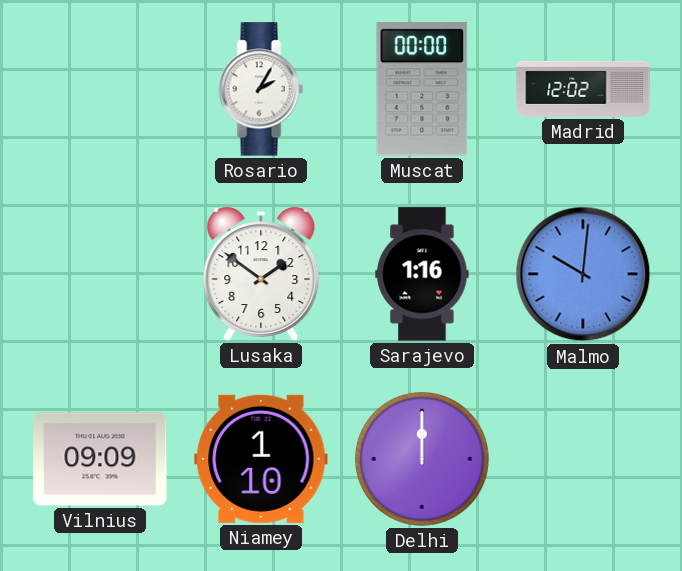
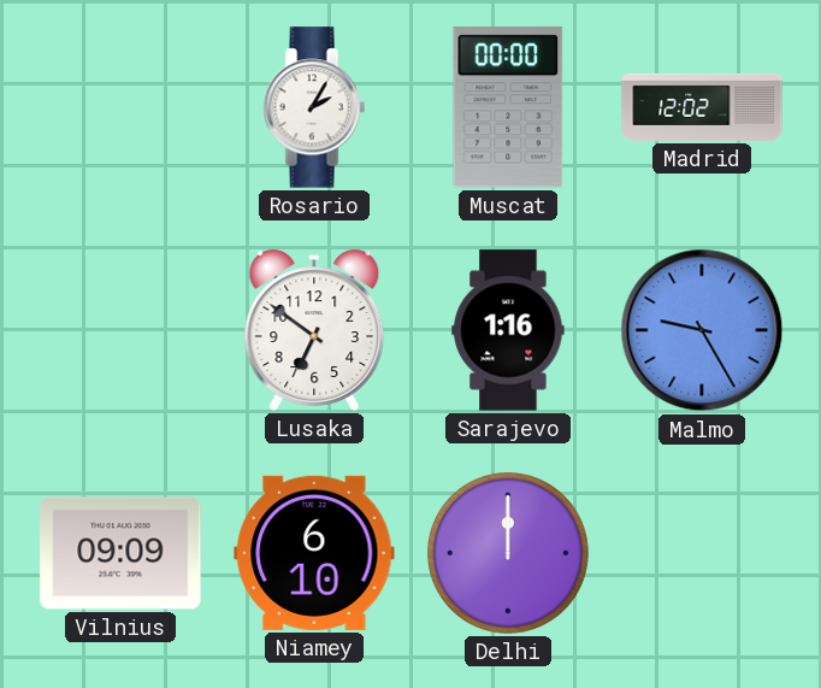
Lusaka: 1:51 -> 6:51 (314, 330)
Malmo: 10:01 -> 9:25 (702, 330)
Niamey: 1:10 -> 6:10 (314, 553)
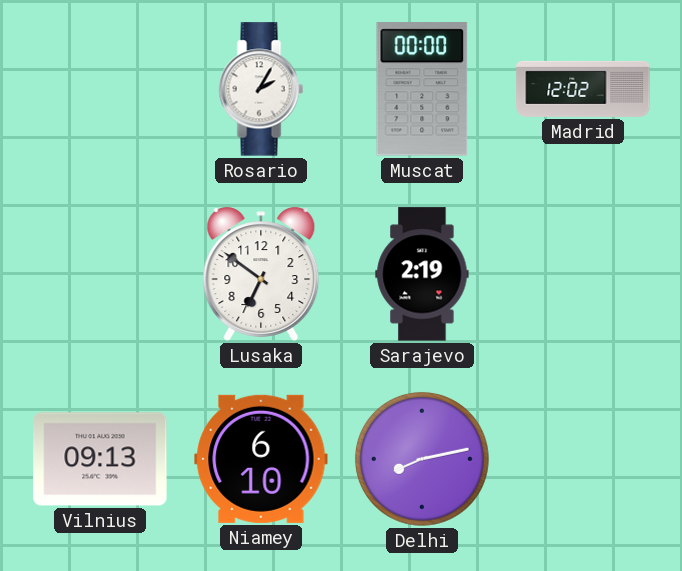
Sarajevo: 1:16 -> 2:19 (422, 274)
Malmo: 9:25 -> none (702, 330)
Vilnius: 09:09 -> 09:13 (100, 459)
Delhi: 12:00 -> 8:13 (422, 459)
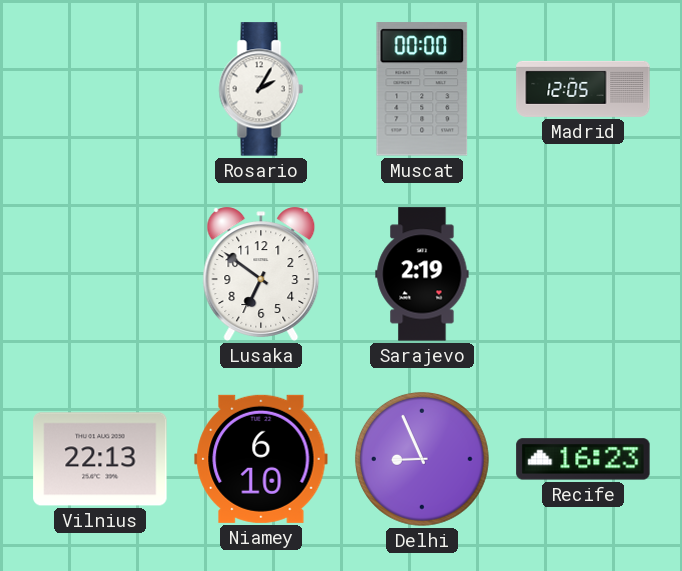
Madrid: 12:02 -> 12:05 (583, 89)
Vilnius: 09:13 -> 22:13 (100, 459)
Delhi: 8:13 -> 8:56 (422, 459)
Recife: none -> 16:23 (583, 459)
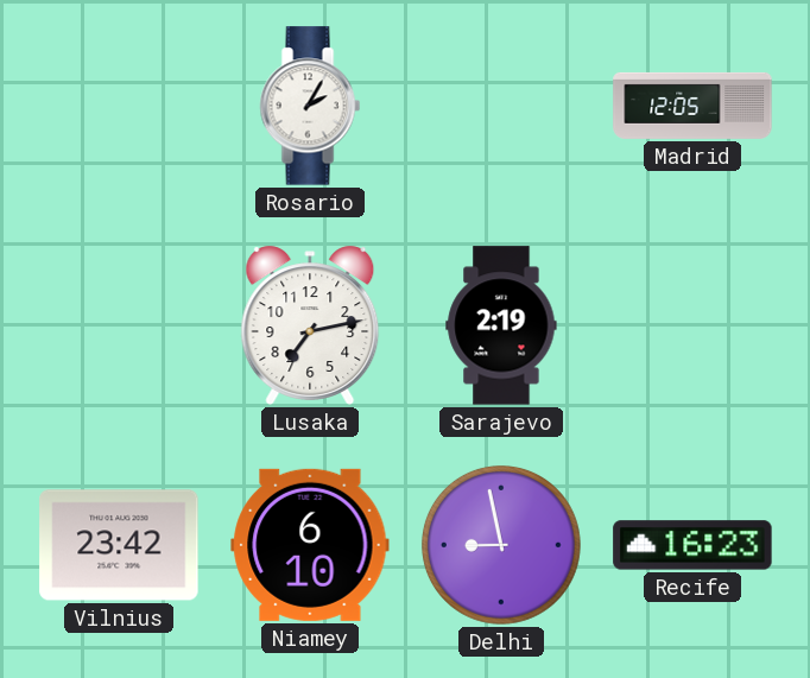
Muscat: 00:00 -> none (422, 89)
Lusaka: 6:51 -> 7:13 (310, 325)
Vilnius: 22:13 -> 23:42 (119, 545)
Delhi: 8:56 -> 8:58 (501, 545)
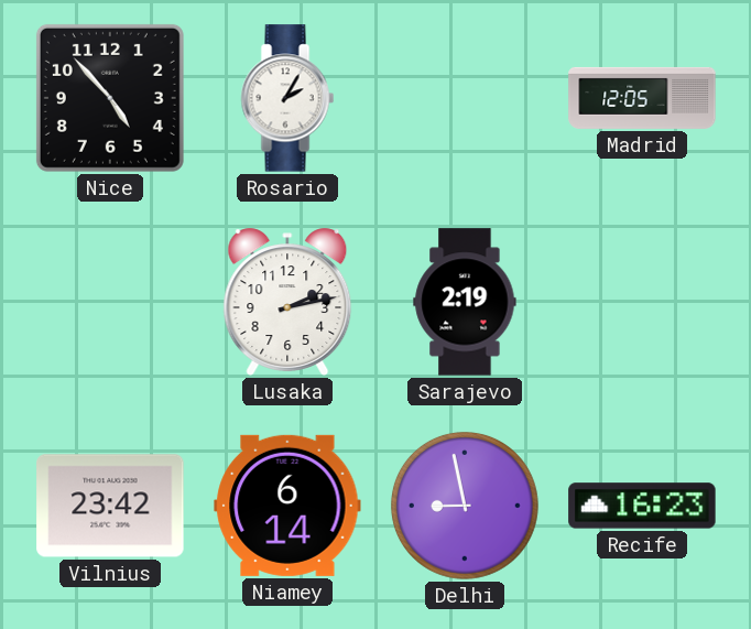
Nice: none -> 4:53 (110, 98)
Lusaka: 7:13 -> 2:13 (287, 302)
Niamey: 6:10 -> 6:14 (287, 506)
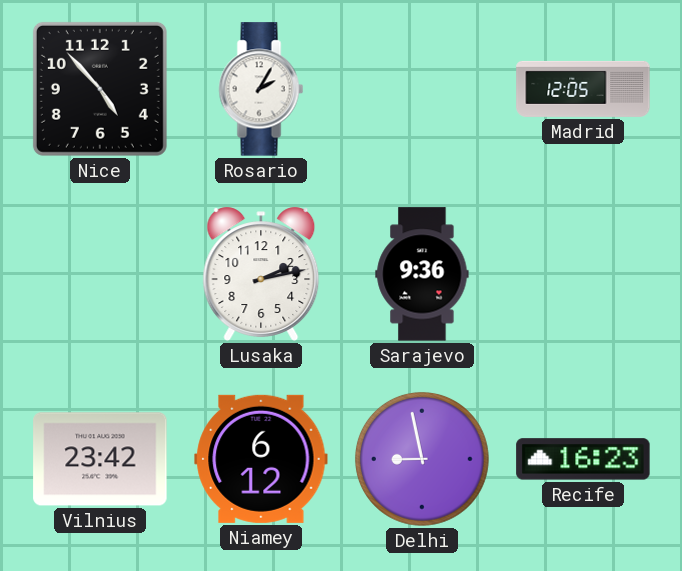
Sarajevo: 2:19 -> 9:36 (422, 274)
Niamey: 6:14 -> 6:12 (261, 459)
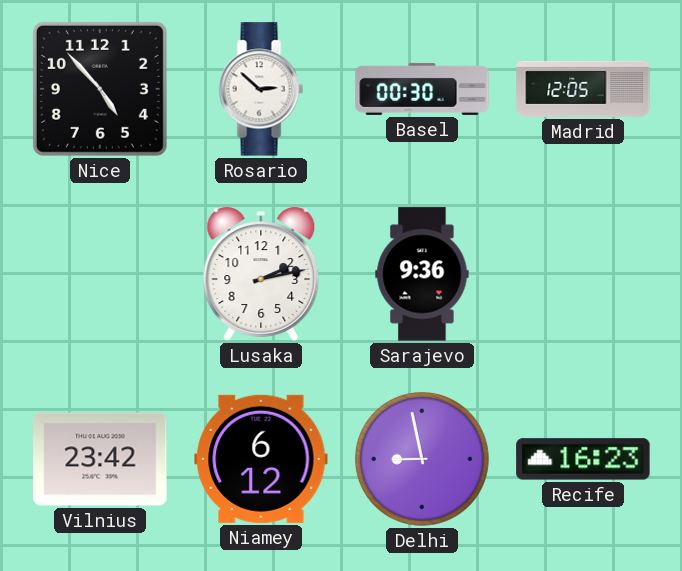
Rosario: 2:05 -> 2:52 (261, 89)
Basel: none -> 00:30 (422, 89)
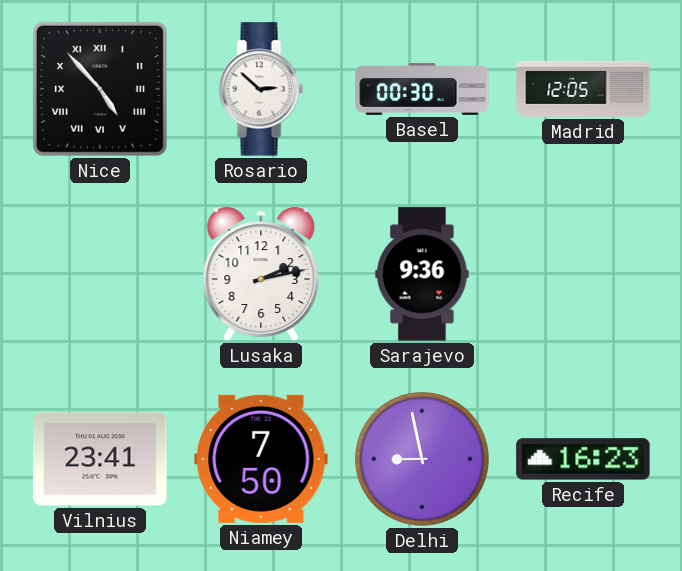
Nice numerals: Arabic -> Roman (100, 89)
Vilnius: 23:42 -> 23:41 (100, 459)
Niamey: 6:12 -> 7:50 (261, 459)
